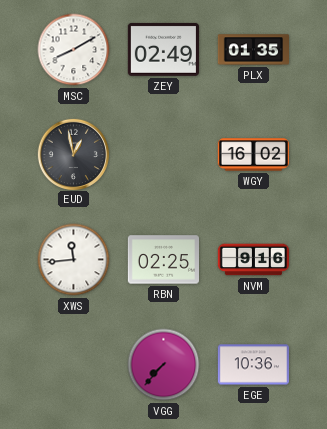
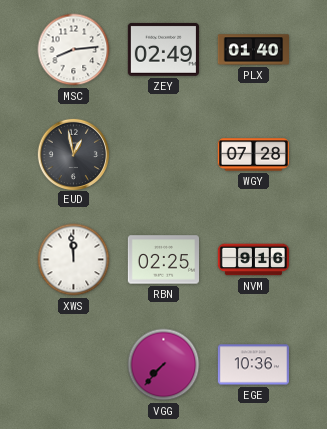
MSC: 8:10 -> 8:14 (74, 50)
PLX: 01:35 -> 01:40 (253, 50)
WGY: 16:02 -> 07:28 (253, 155)
XWS: 11:44 -> 11:59 (74, 260)
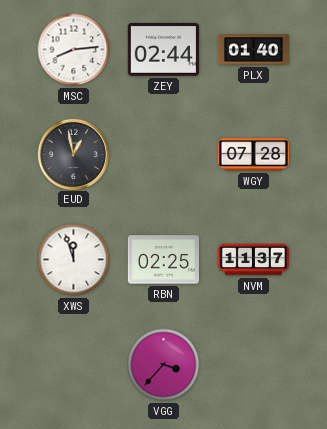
ZEY: 02:49 -> 02:44 (163, 49)
XWS: 11:59 -> 11:57 (74, 260)
NVM: 9:16 -> 11:37 (253, 260)
VGG: 7:37 -> 3:37 (164, 365)
EGE: 10:36 -> none (253, 365)
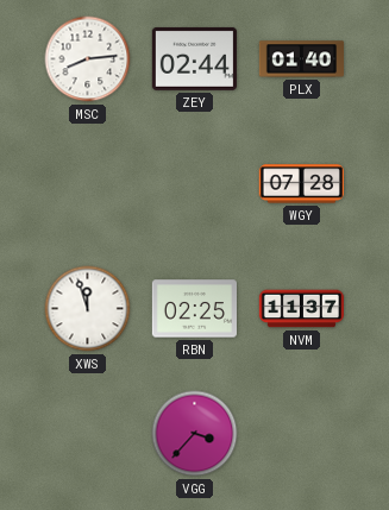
EUD: 12:58 -> none (73, 154)
